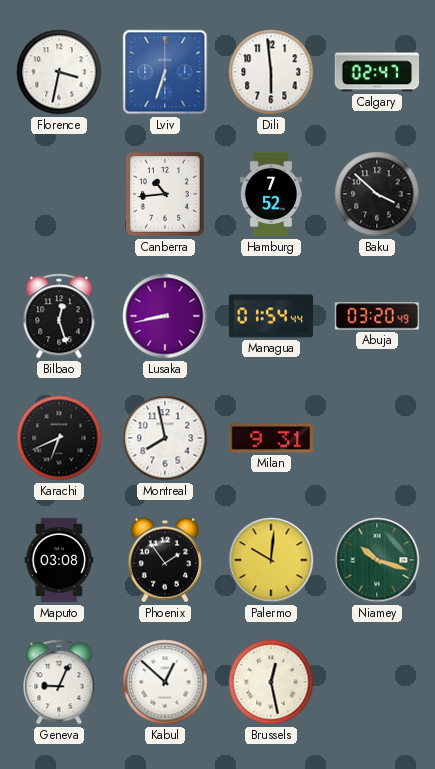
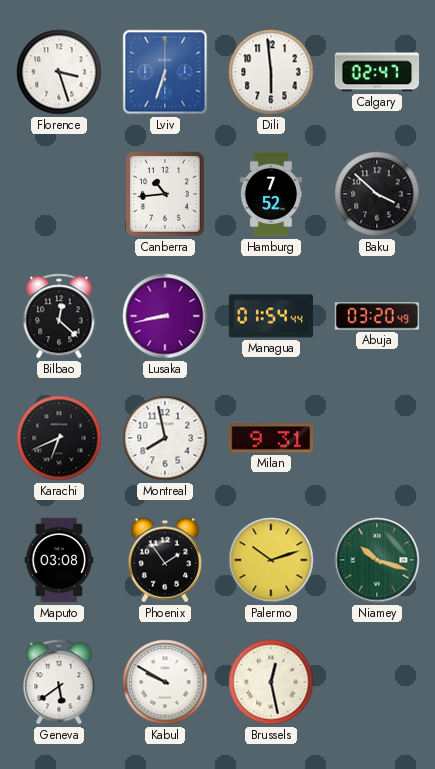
Florence: 3:32 -> 3:27 (59, 72)
Bilbao: 12:27 -> 12:22 (59, 316)
Palermo: 10:01 -> 10:12 (271, 560)
Geneva: 9:04 -> 5:39 (59, 682)
Kabul: 12:52 -> 9:50 (165, 682)
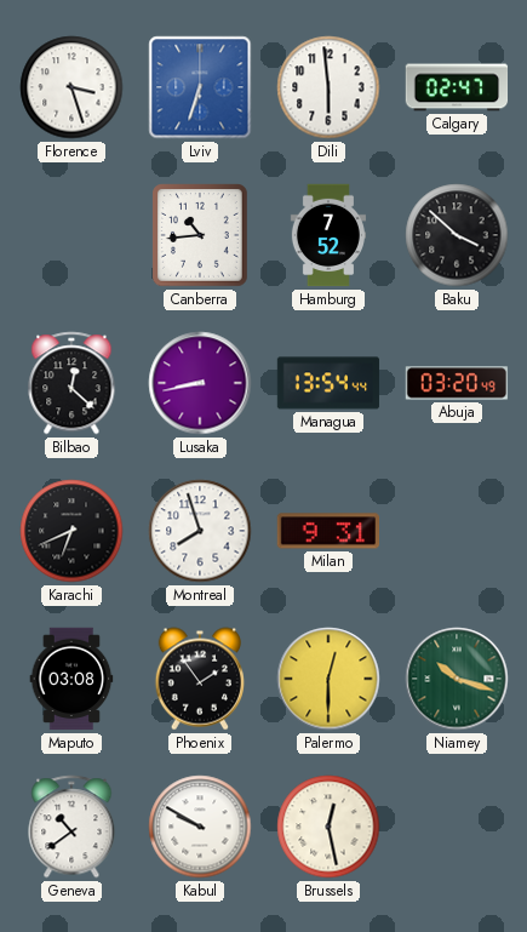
Managua: 01:54 -> 13:54 (328, 383)
Montreal: 7:58 -> 7:57 (200, 531)
Palermo: 10:12 -> 12:30 (328, 679)
Geneva: 5:39 -> 10:39 (71, 827)
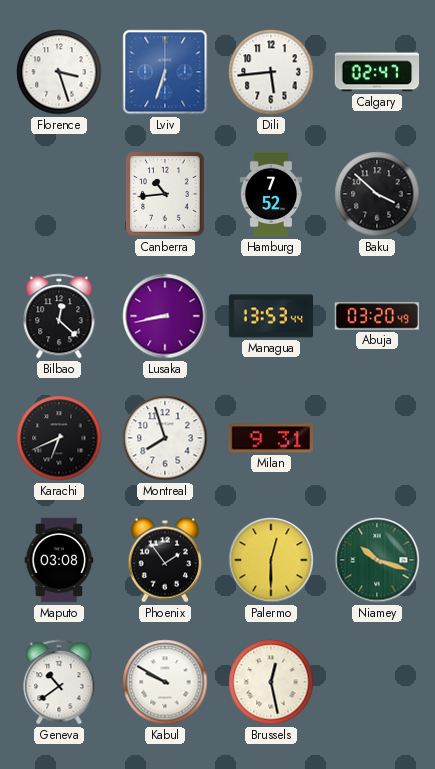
Dili: 5:59 -> 5:44 (271, 72)
Managua: 13:54 -> 13:53 (271, 316)
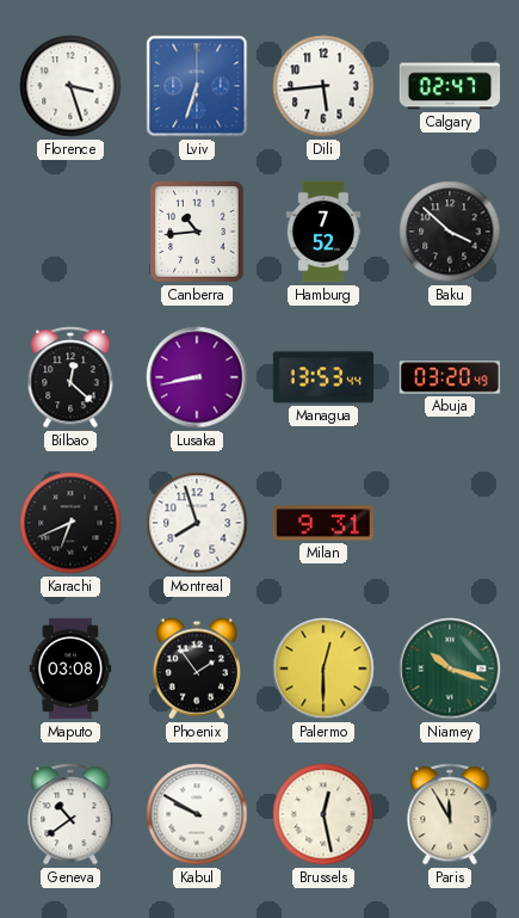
Paris: none -> 11:55 (450, 814)
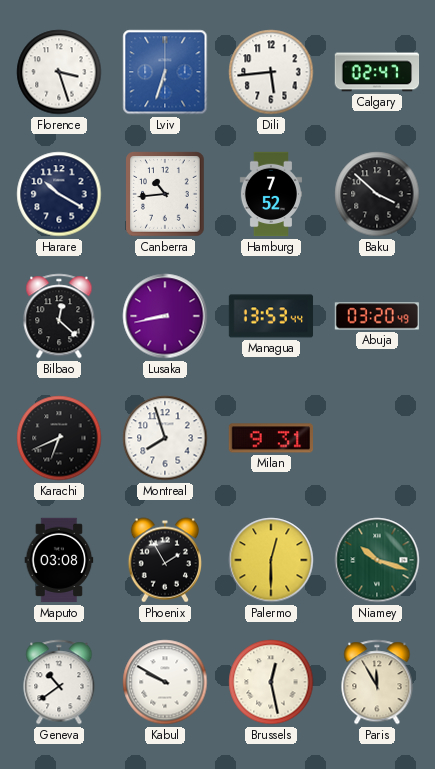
Harare: none -> 10:20 (59, 194)
Phoenix: 1:54 -> 1:55 (164, 560)
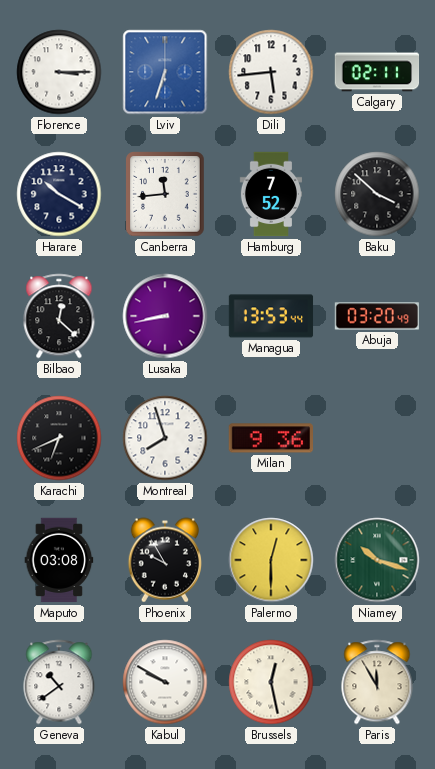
Florence: 3:27 -> 3:15 (59, 72)
Calgary: 02:47 -> 02:11 (377, 72)
Canberra: 10:44 -> 11:44 (165, 194)
Milan: 9:31 -> 9:36 (270, 438)
Phoenix: 1:55 -> 9:55 (164, 560)
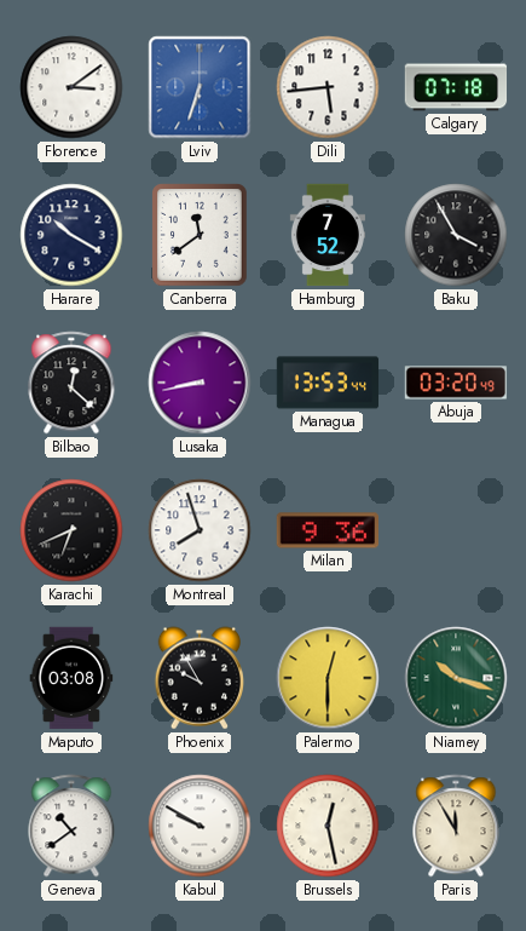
Florence: 3:15 -> 3:09 (71, 87)
Calgary: 02:11 -> 07:18 (456, 87)
Canberra: 11:44 -> 11:39 (200, 235)
Baku: 3:52 -> 3:55 (456, 235)
